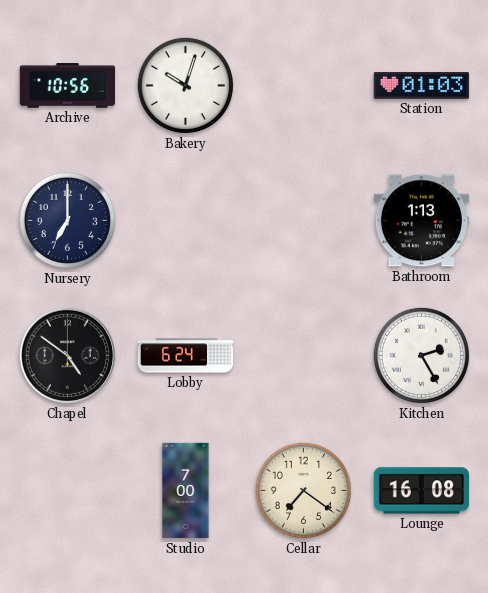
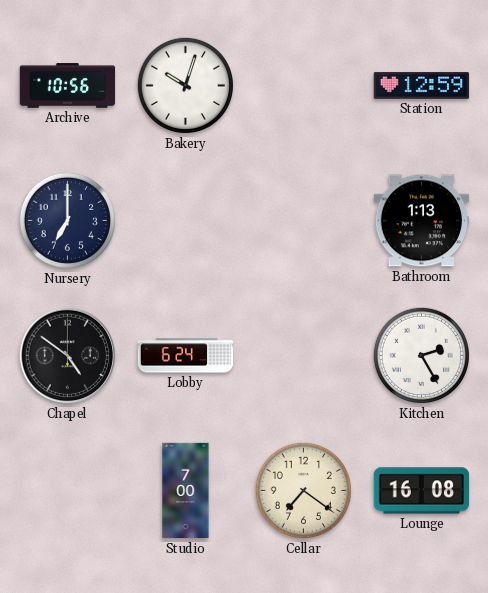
Station: 01:03 -> 12:59 (421, 86)
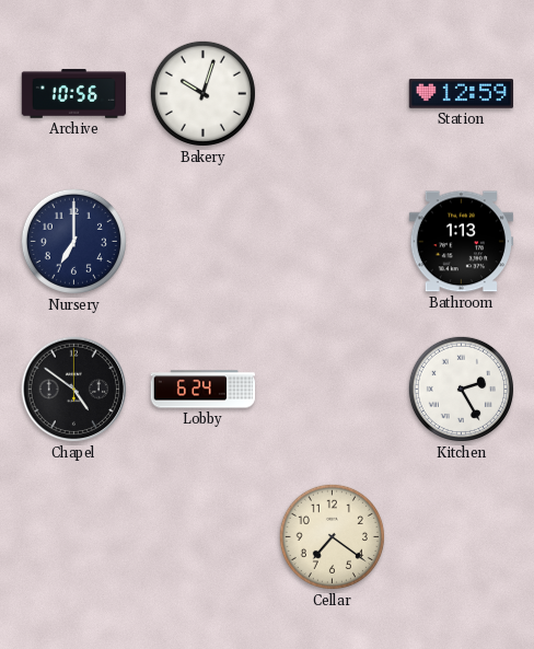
Studio: 7:00 -> none (186, 491)
Lounge: 16:08 -> none (422, 491)
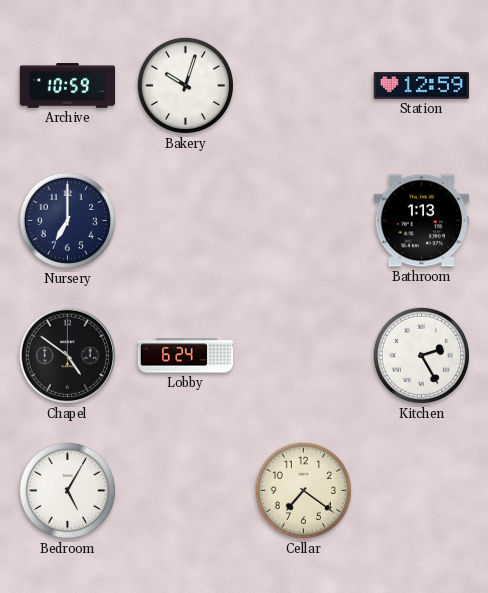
Archive: 10:56 -> 10:59 (68, 86)
Bedroom: none -> 5:05 (67, 490)
